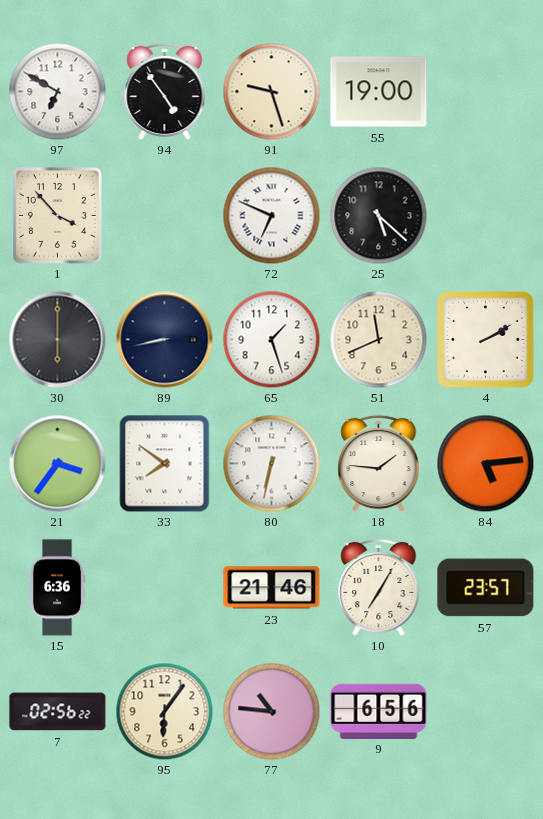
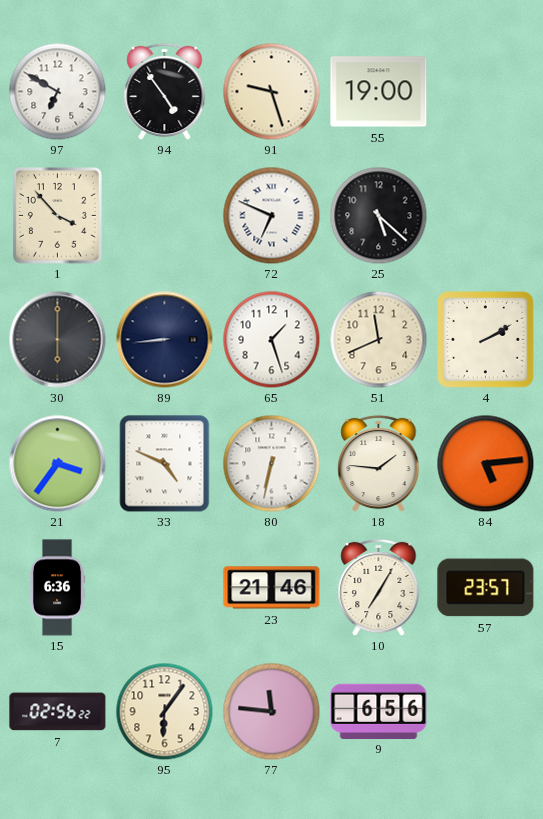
89: 8:43 -> 8:44 (165, 340)
33: 7:51 -> 4:49 (165, 464)
77: 10:46 -> 11:46 (271, 711)
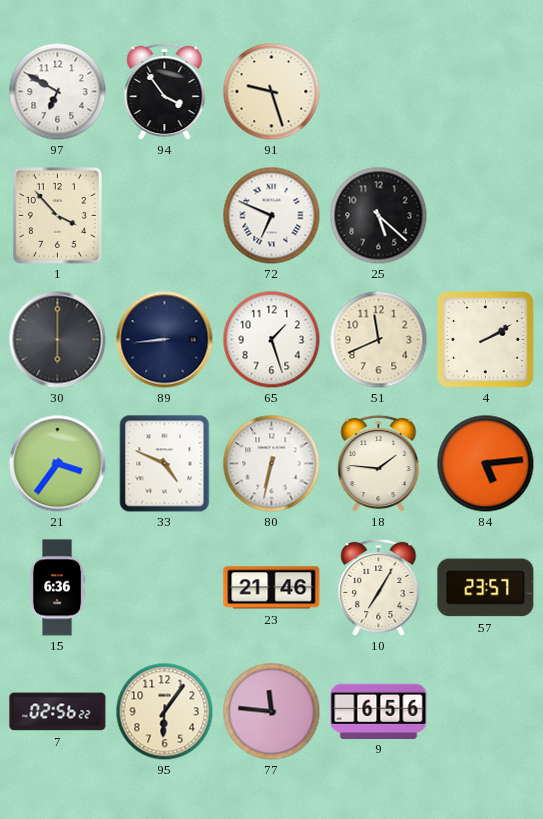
94: 4:54 -> 3:54 (165, 91)
55: 19:00 -> none (379, 92)
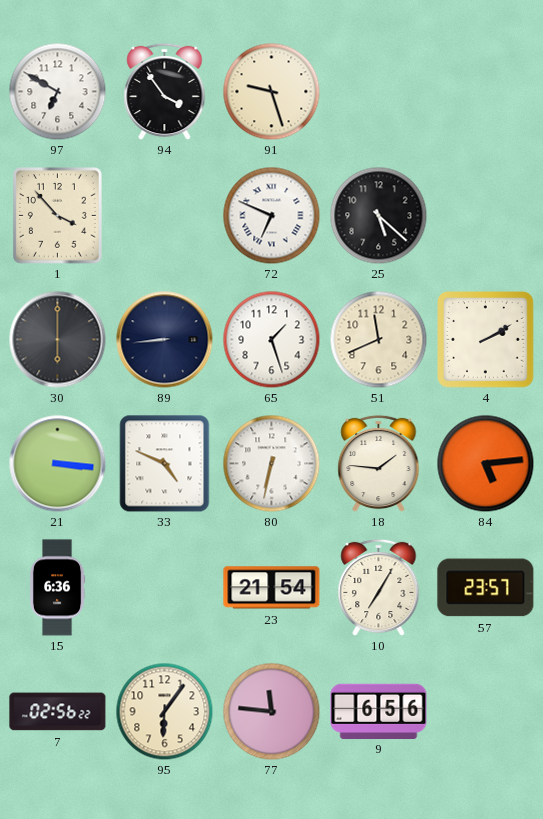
21: 3:36 -> 3:16 (58, 464)
23: 21:46 -> 21:54 (272, 588)
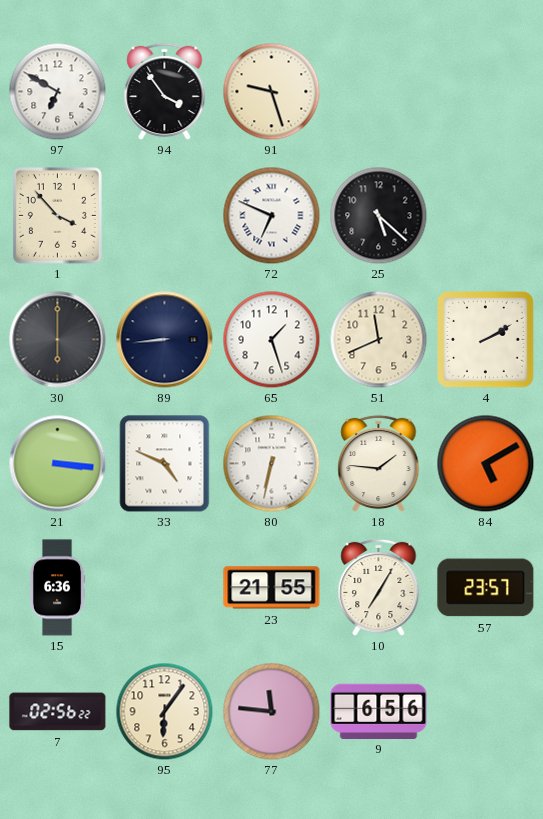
84: 5:14 -> 5:10 (485, 463)
23: 21:54 -> 21:55 (272, 588)
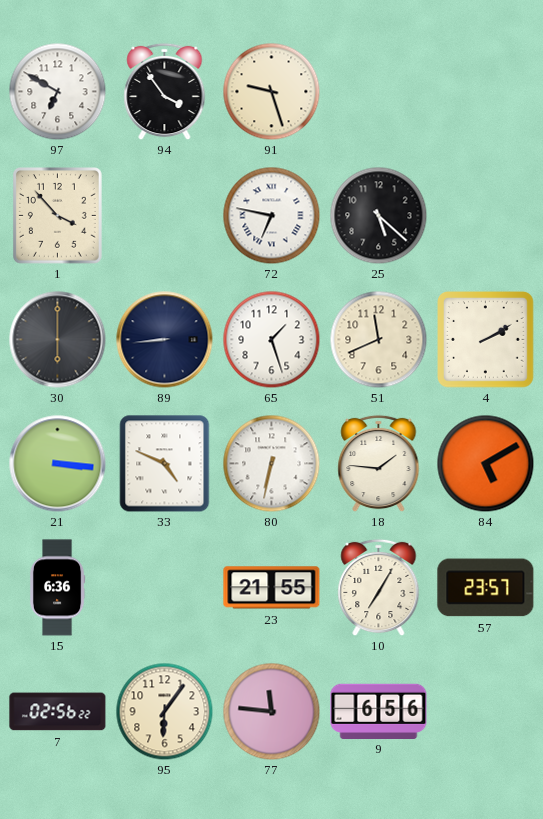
72: 6:49 -> 6:47 (271, 215)
